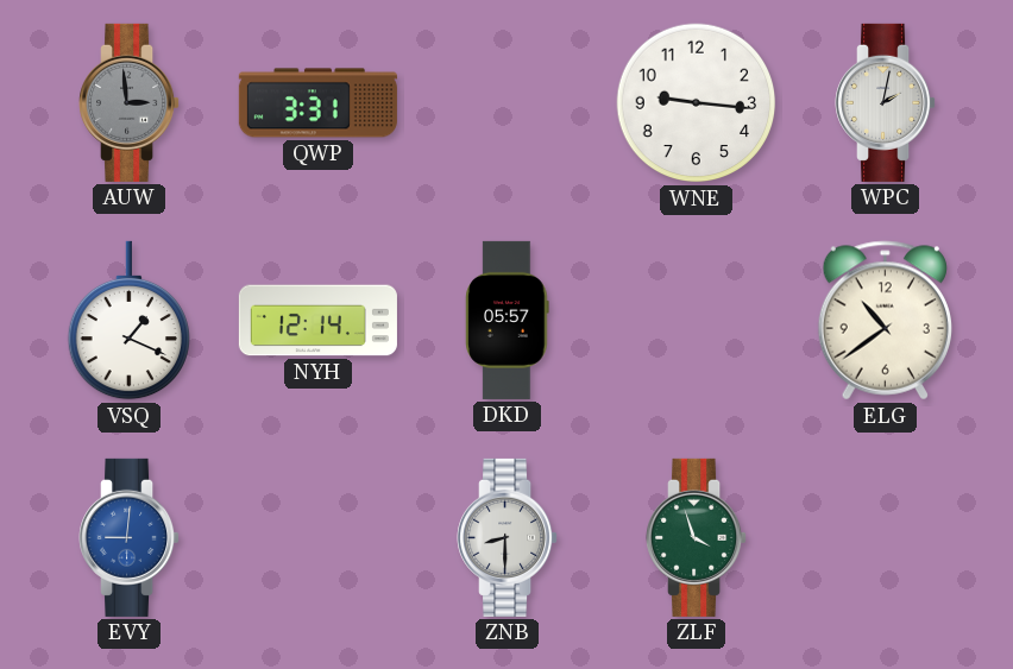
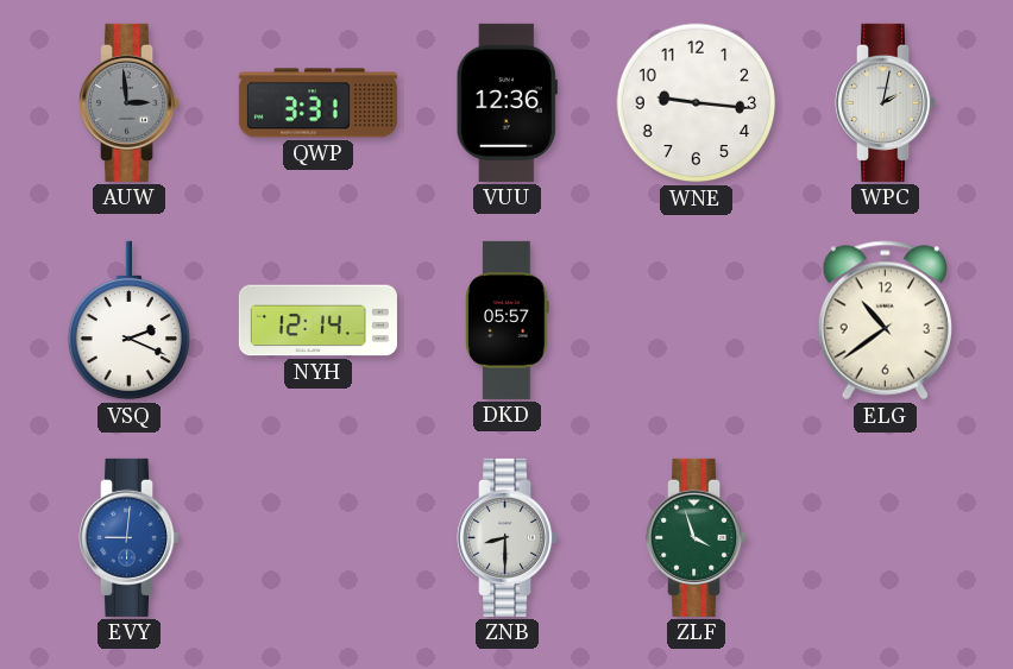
VUU: none -> 12:36 (506, 102)
VSQ: 1:19 -> 2:19 (128, 321)
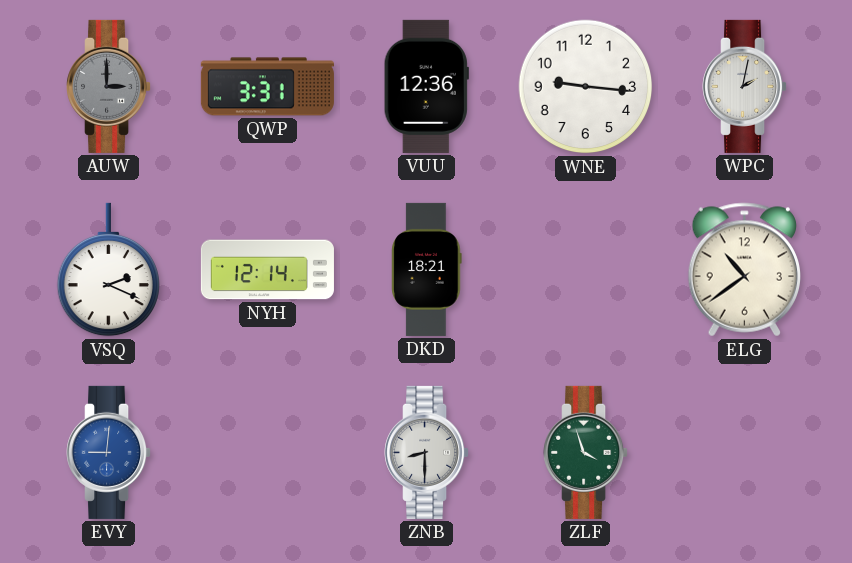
AUW: 2:59 -> 3:00 (109, 86)
DKD: 05:57 -> 18:21 (427, 269)
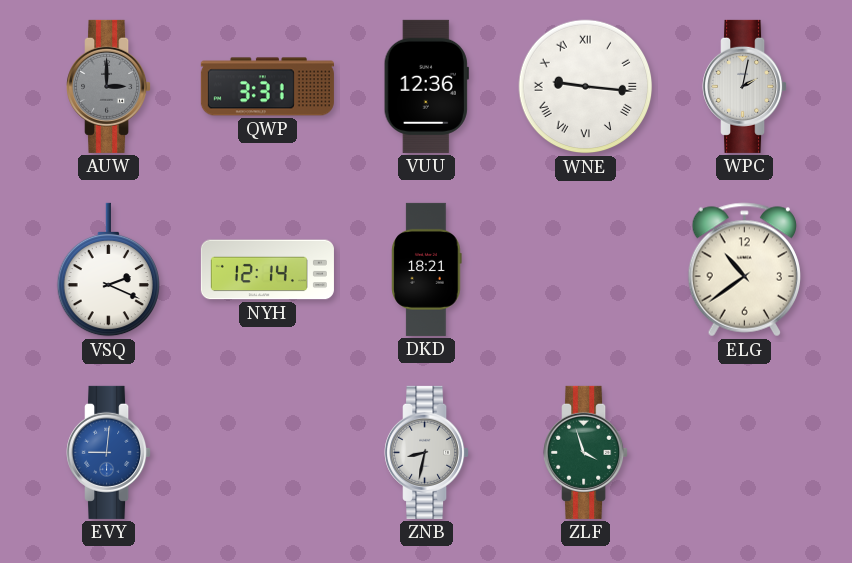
WNE numerals: Arabic -> Roman (586, 87)
ZNB: 8:30 -> 8:32 (427, 452)
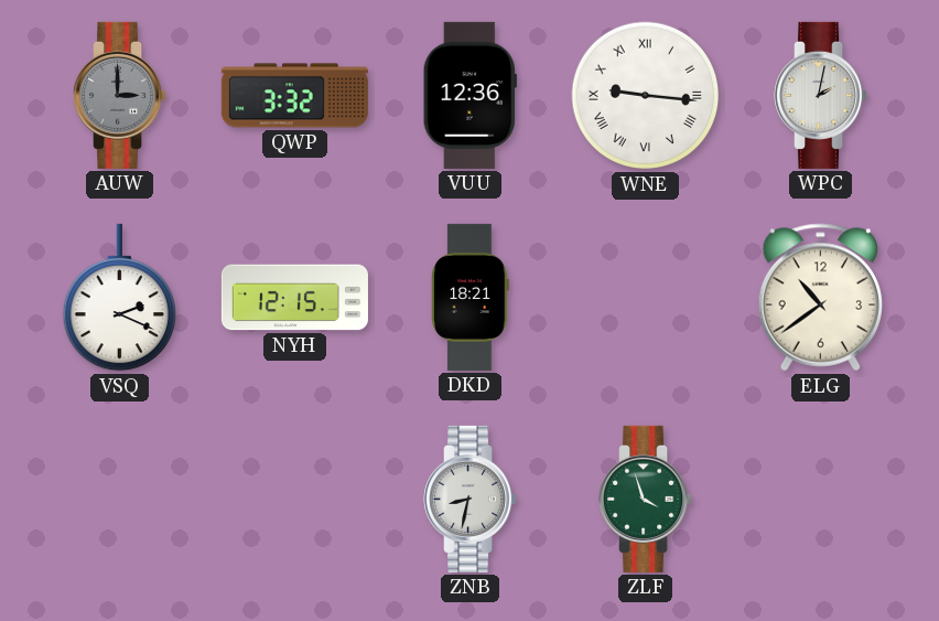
QWP: 3:31 -> 3:32 (294, 96)
NYH: 12:14 -> 12:15 (294, 298)
EVY: 9:01 -> none (109, 452)
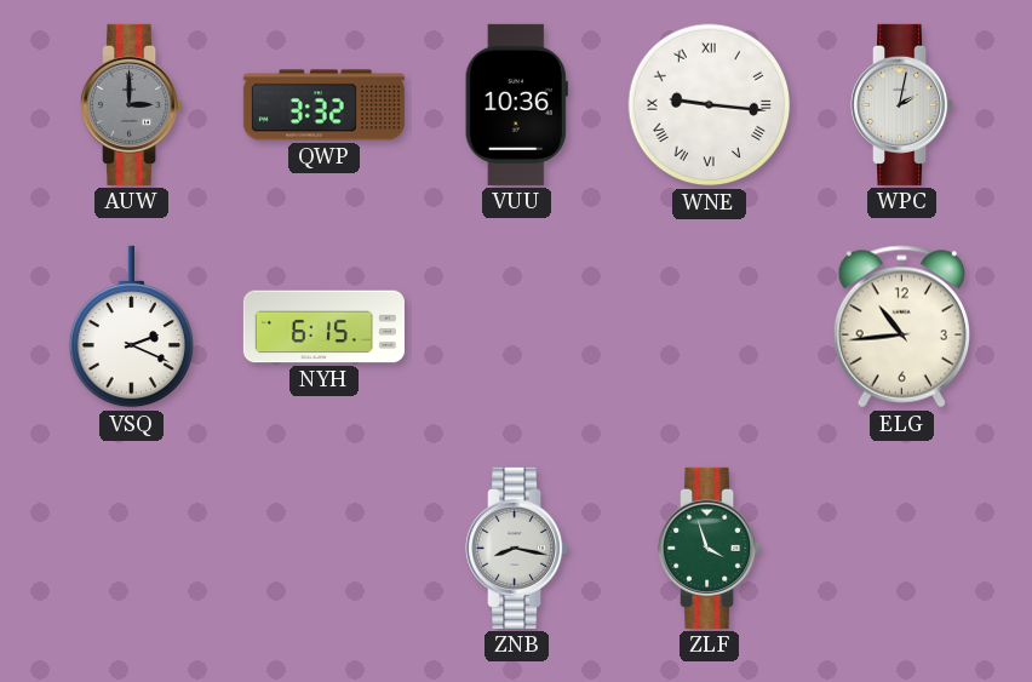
VUU: 12:36 -> 10:36 (516, 104)
NYH: 12:15 -> 6:15 (323, 327)
DKD: 18:21 -> none (471, 297)
ELG: 10:39 -> 10:44 (901, 327)
ZNB: 8:32 -> 8:17 (517, 548)
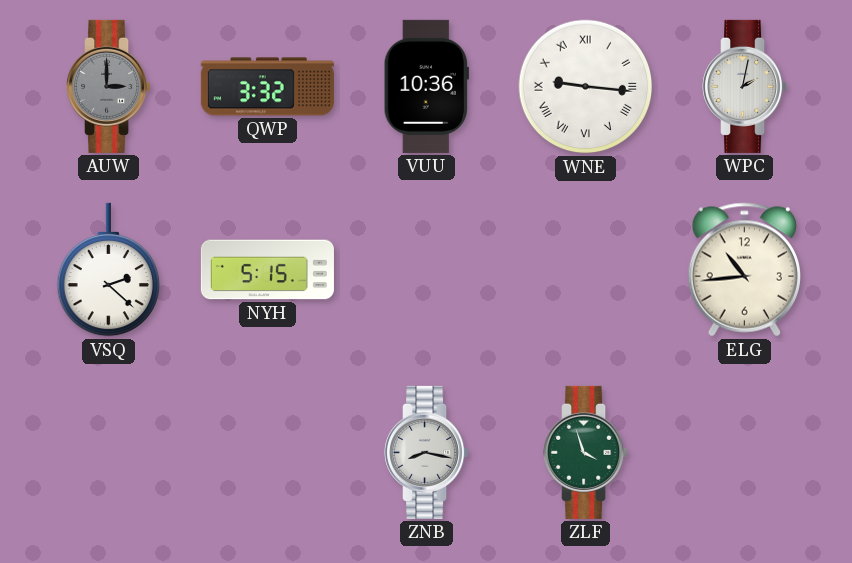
VSQ: 2:19 -> 2:22 (108, 270)
NYH: 6:15 -> 5:15 (267, 270)
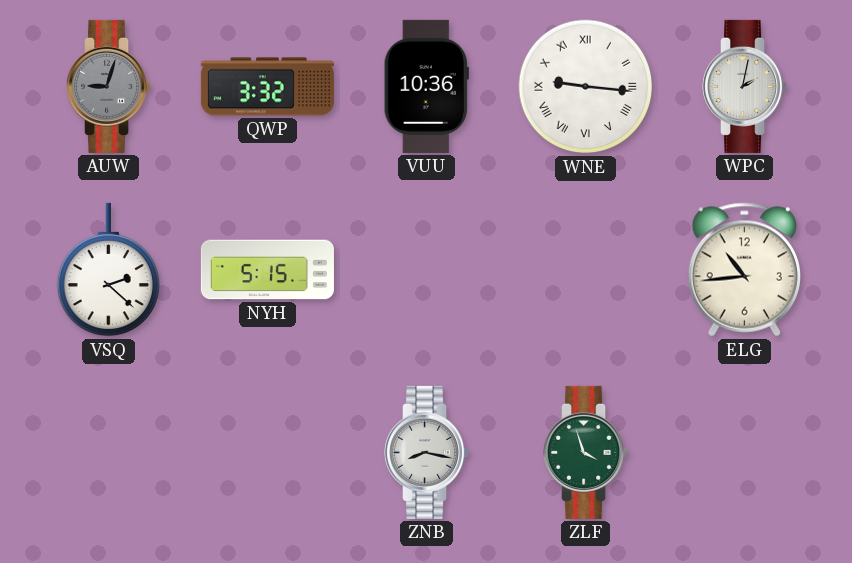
AUW: 3:00 -> 9:03 (109, 86)
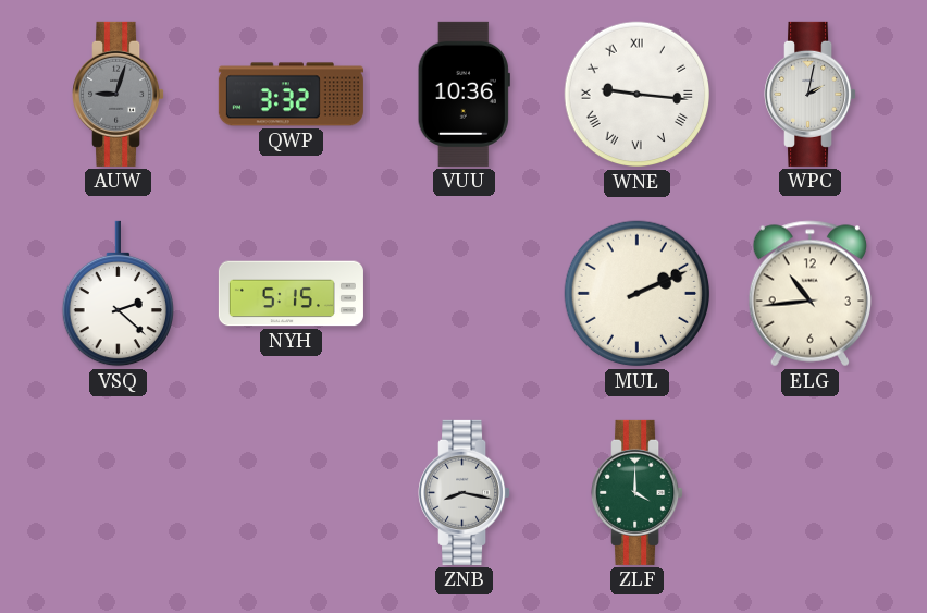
MUL: none -> 2:11 (638, 294)
ZLF: 3:57 -> 4:00 (638, 492)
